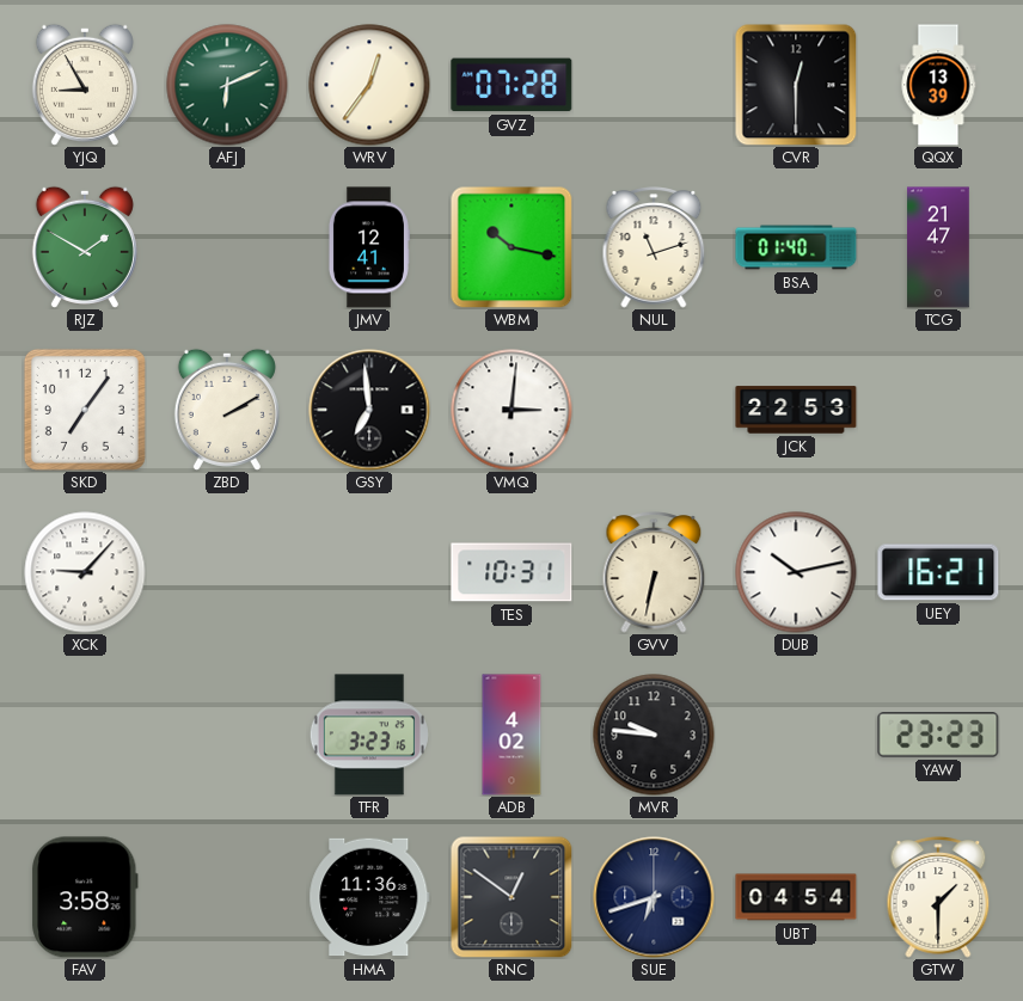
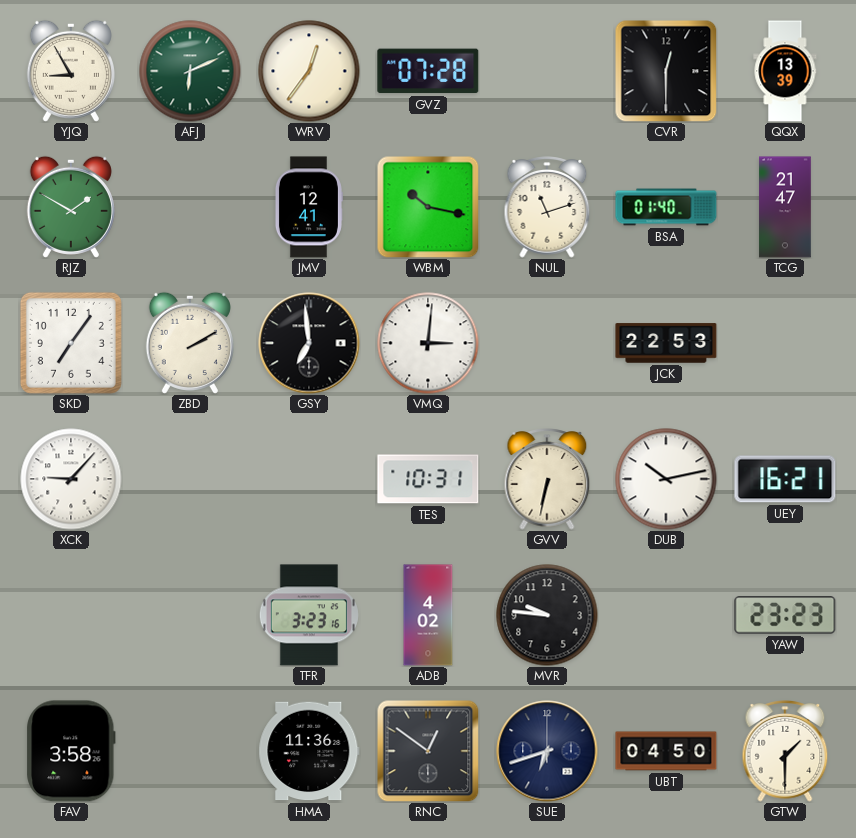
UBT: 04:54 -> 04:50 (666, 751)
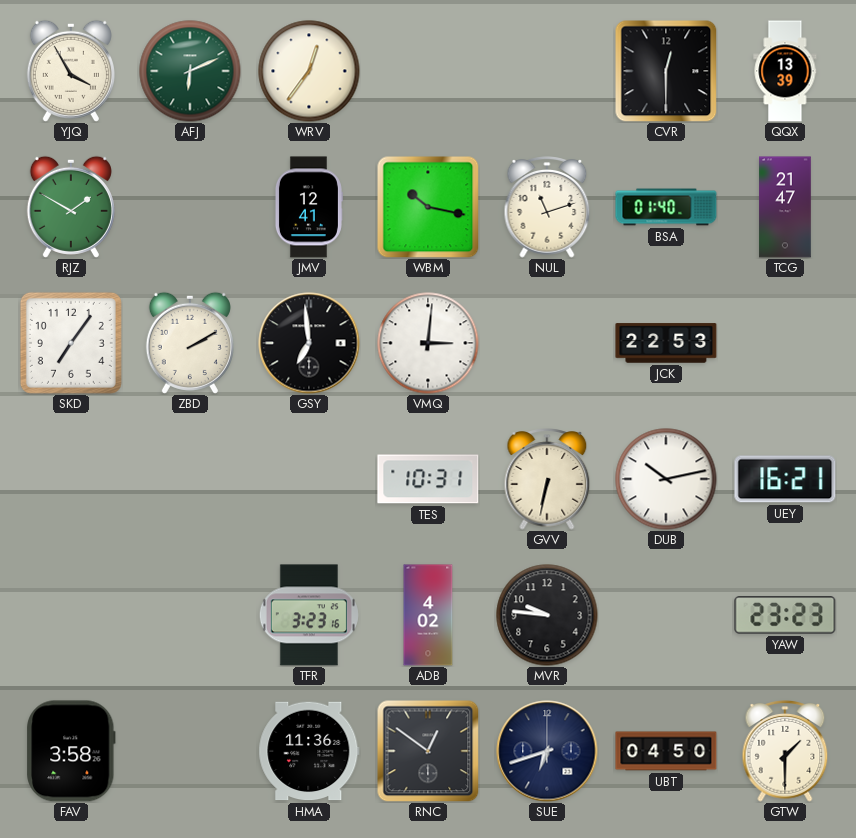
YJQ: 8:55 -> 3:55 (71, 71)
GVZ: 07:28 -> none (428, 71)
XCK: 9:07 -> none (71, 479)
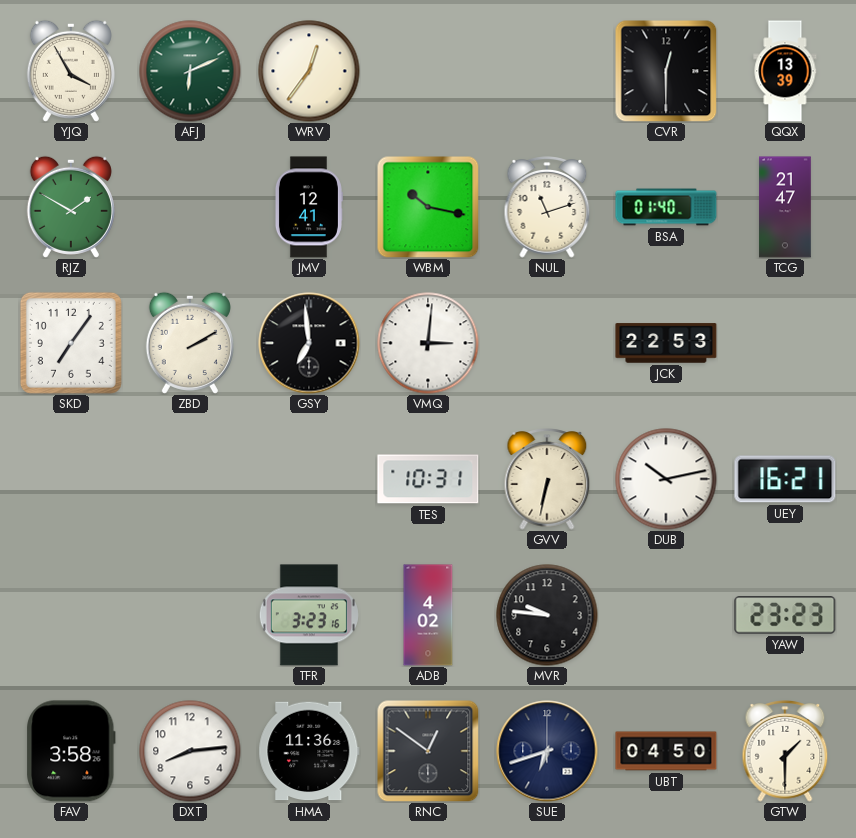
DXT: none -> 8:14 (190, 751)
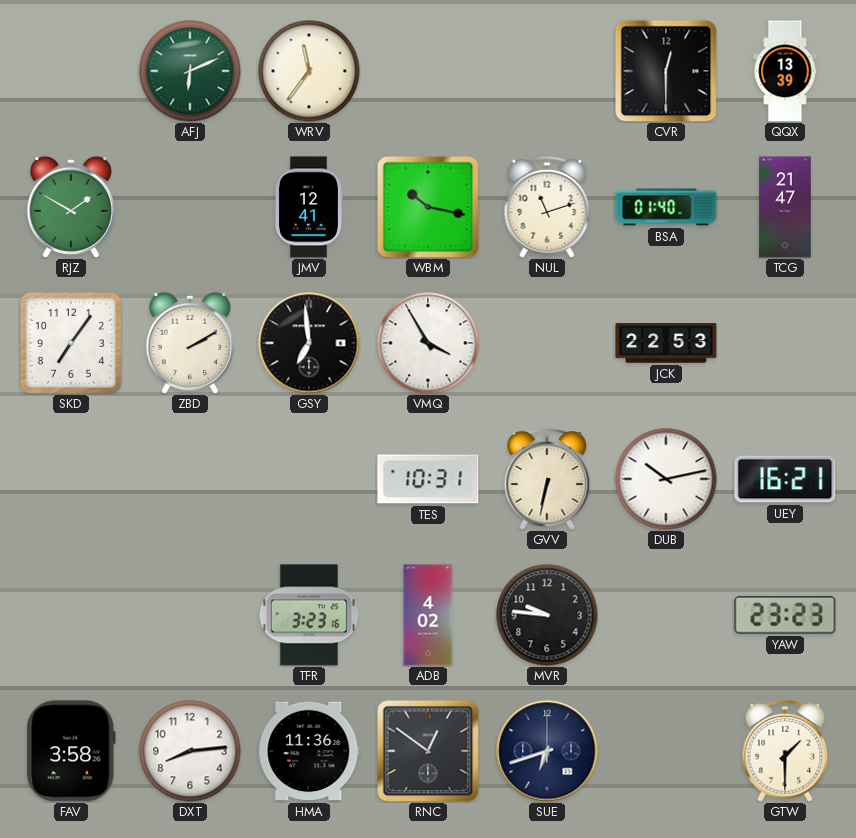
YJQ: 3:55 -> none (71, 71)
WRV: 12:36 -> 11:36 (309, 71)
VMQ: 3:01 -> 3:55 (428, 343)
UBT: 04:50 -> none (666, 751)
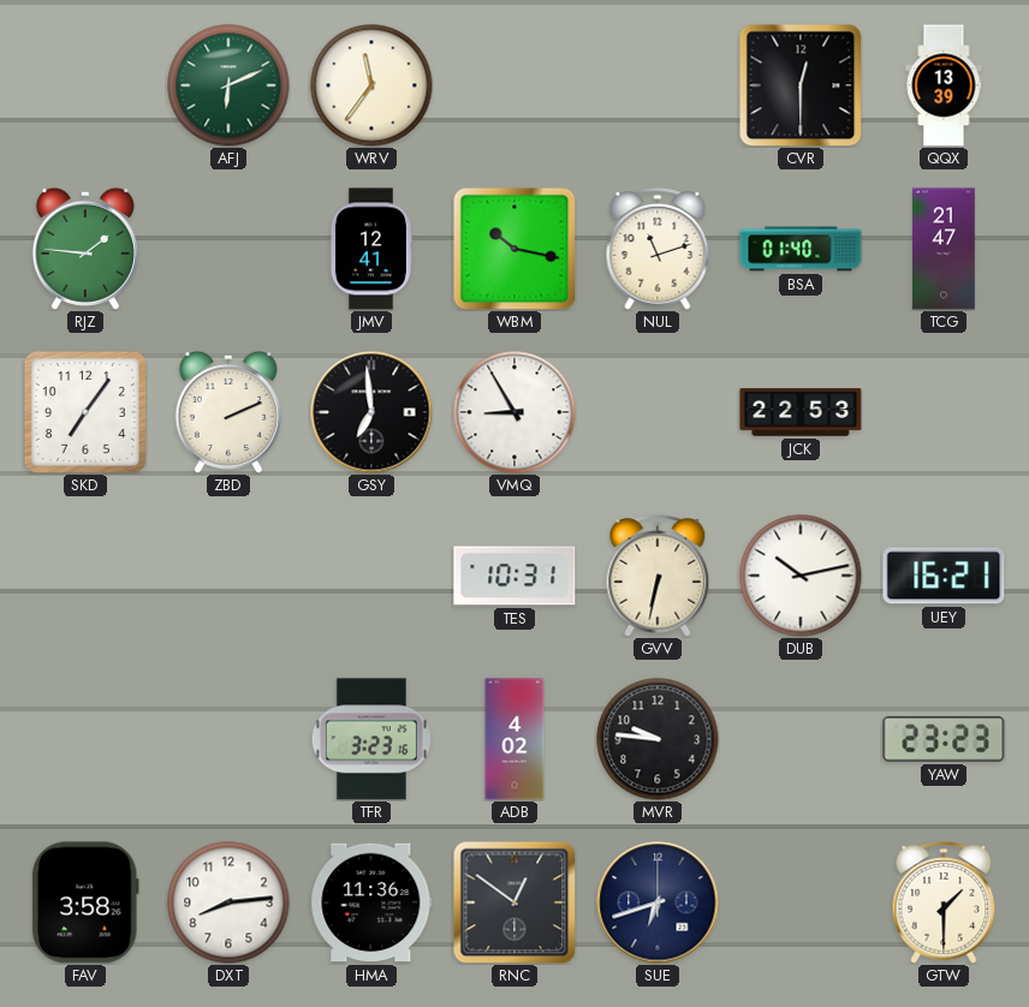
RJZ: 1:50 -> 1:46 (85, 249)
ZBD: 2:10 -> 2:11 (228, 412)
VMQ: 3:55 -> 8:55 (514, 412)
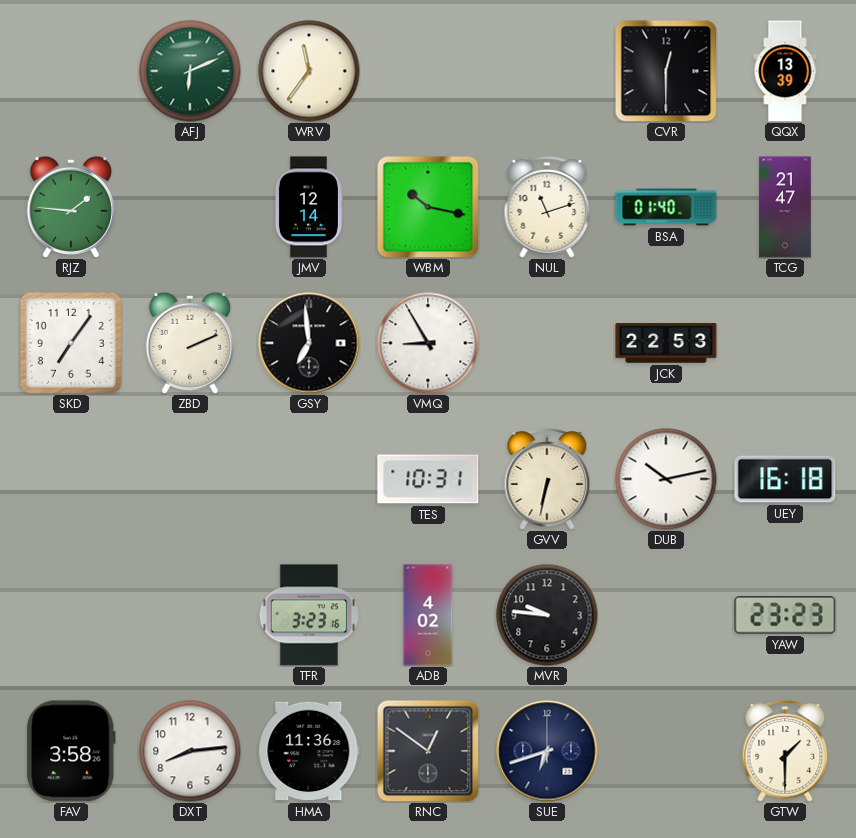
JMV: 12:41 -> 12:14 (308, 207)
UEY: 16:21 -> 16:18 (785, 479)
